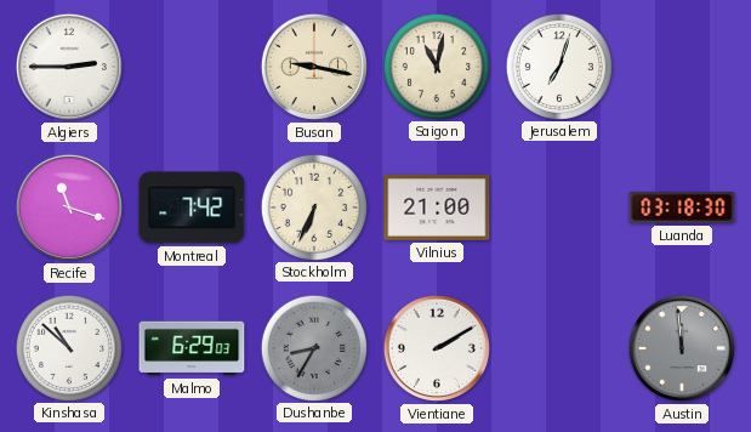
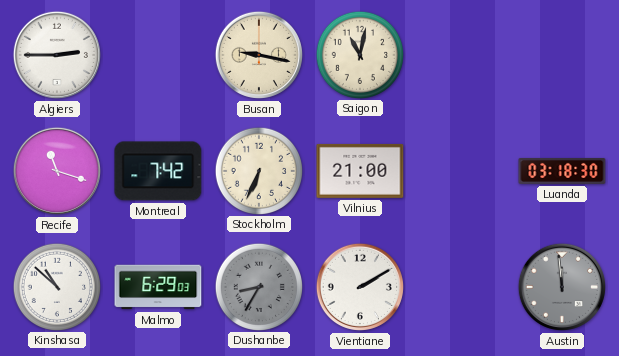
Jerusalem: 7:03 -> none (558, 66)
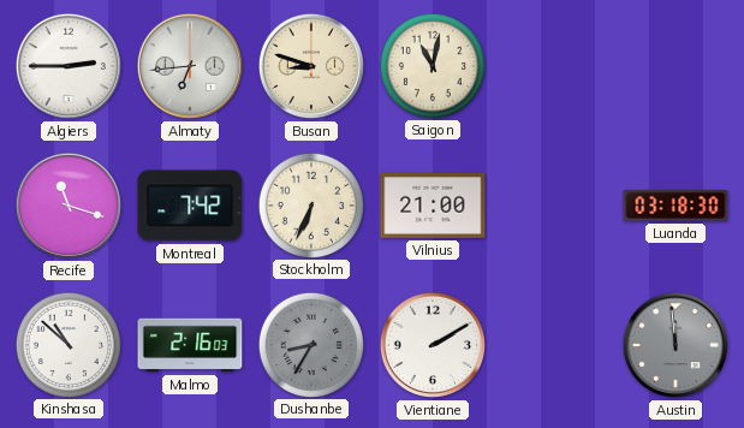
Almaty: none -> 6:44 (190, 66)
Busan: 9:17 -> 8:48 (311, 66)
Malmo: 6:29 -> 2:16 (190, 345)
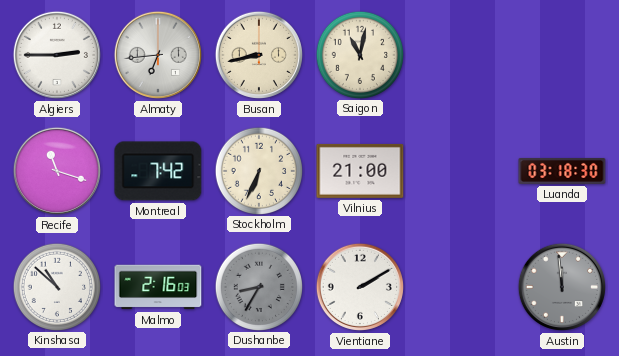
Busan: 8:48 -> 8:43 (259, 55)
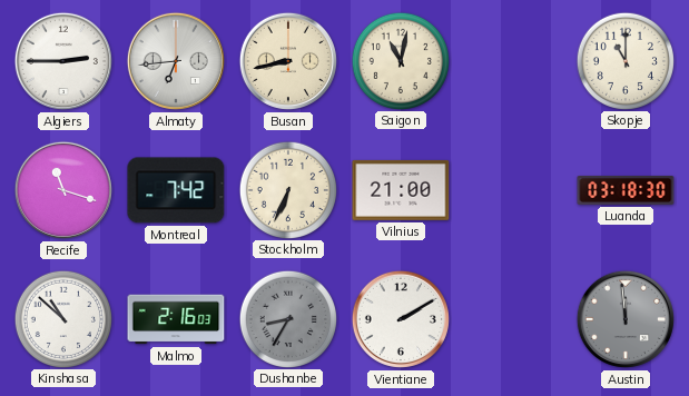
Skopje: none -> 11:00 (624, 60)
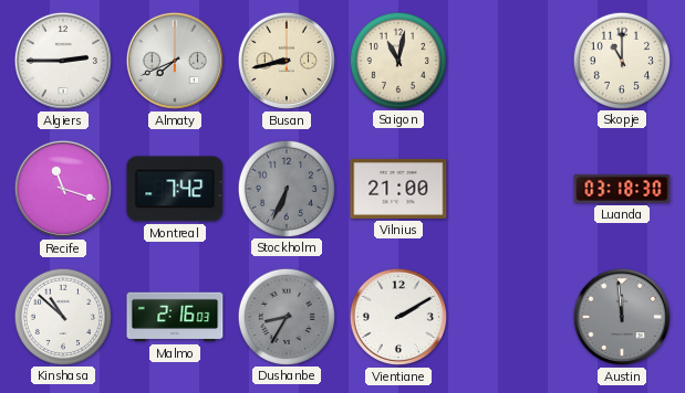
Almaty: 6:44 -> 7:41 (175, 61)
Stockholm dial: cream -> grey (286, 188)
